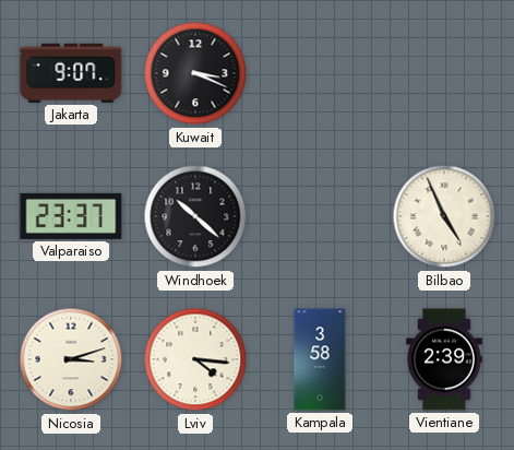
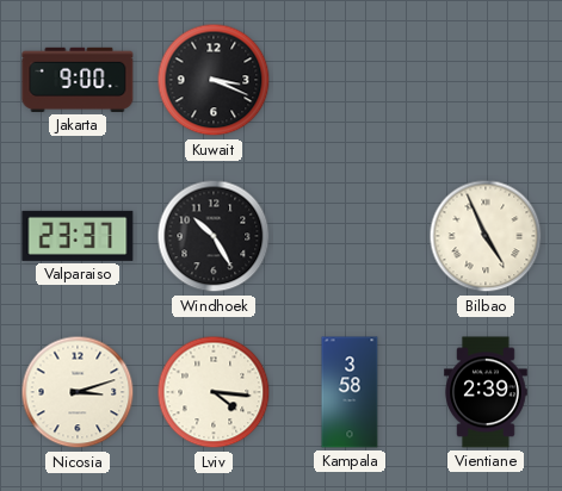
Jakarta: 9:07 -> 9:00 (78, 80)
Windhoek: 10:22 -> 10:25 (214, 236)
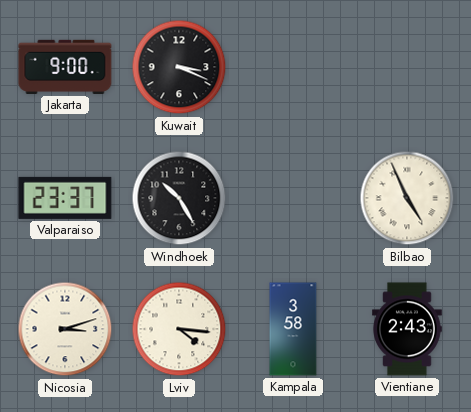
Vientiane: 2:39 -> 2:43 (407, 329)
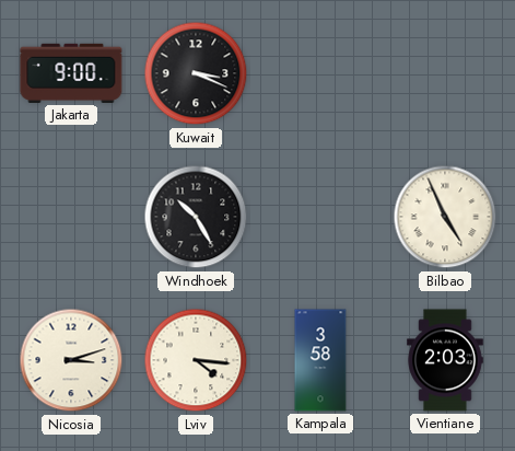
Valparaiso: 23:37 -> none (65, 198)
Vientiane: 2:43 -> 2:03 (445, 360)
